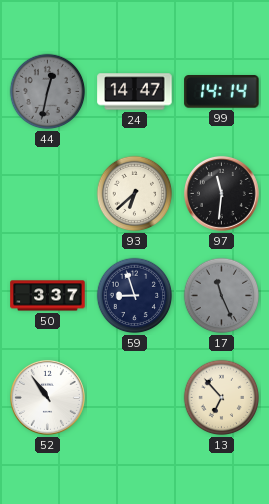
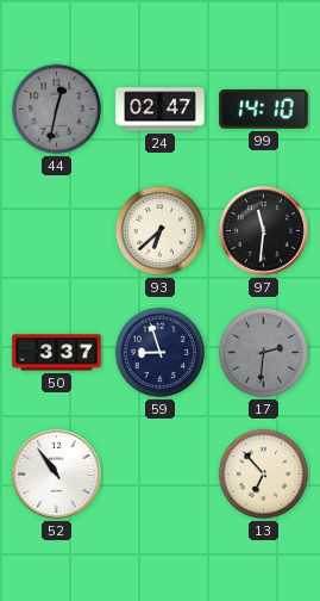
24: 14:47 -> 02:47 (161, 110)
99: 14:14 -> 14:10 (264, 110)
17: 11:26 -> 2:31 (264, 353)
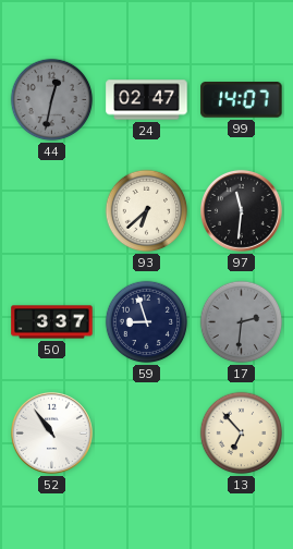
99: 14:10 -> 14:07 (242, 100)
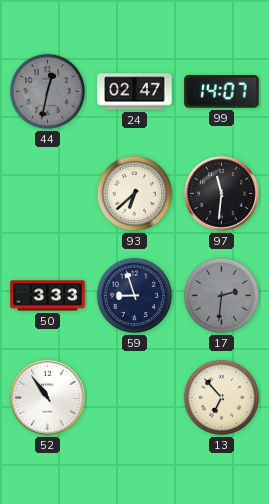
50: 3:37 -> 3:33 (48, 296)
